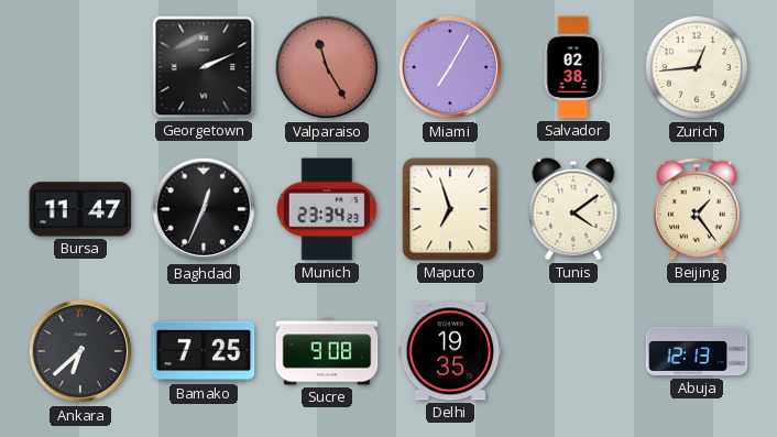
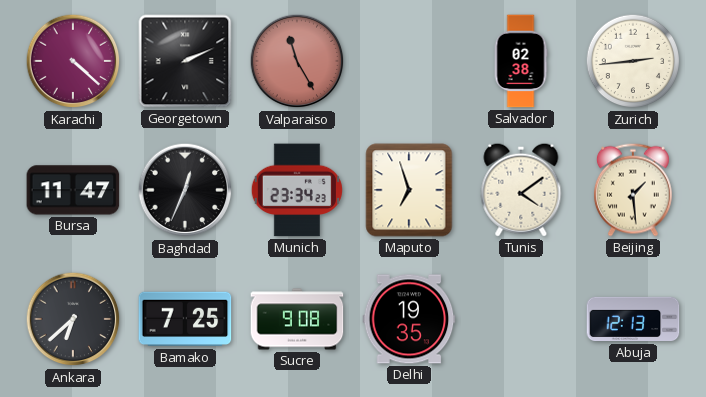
Karachi: none -> 4:22 (73, 61)
Miami: 7:05 -> none (450, 67)
Zurich: 12:44 -> 2:44 (633, 61)
Beijing: 1:24 -> 1:29 (633, 190)
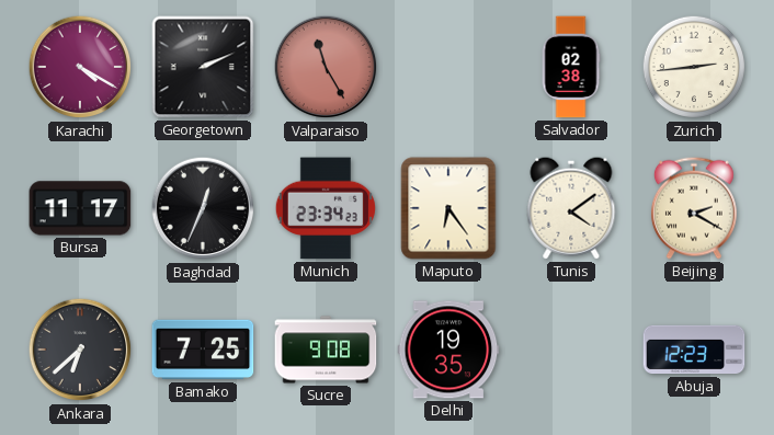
Karachi: 4:22 -> 4:20 (80, 67)
Bursa: 11:47 -> 11:17 (80, 208)
Maputo: 6:57 -> 6:24 (448, 208)
Beijing: 1:29 -> 2:20 (694, 208)
Abuja: 12:13 -> 12:23 (694, 350)
